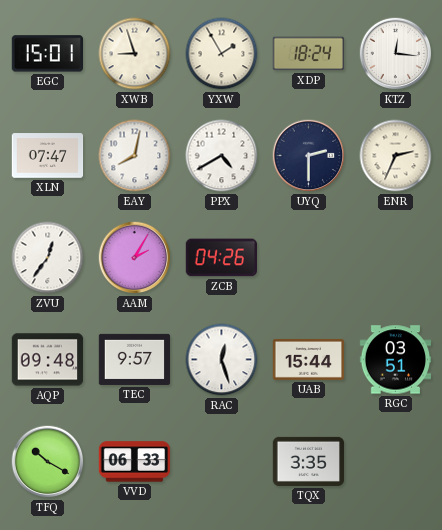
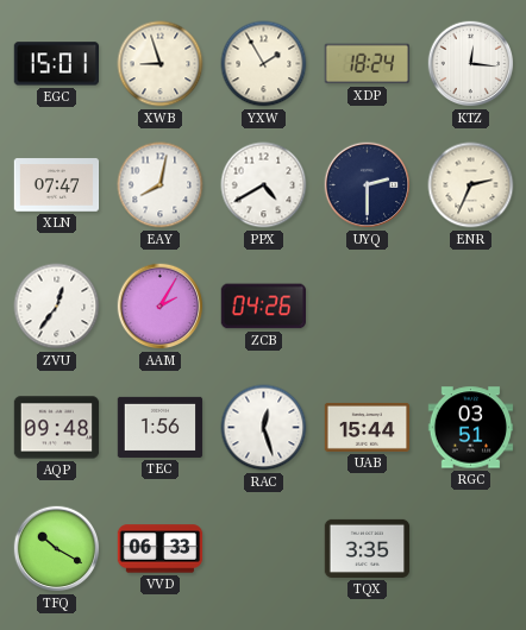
TEC: 9:57 -> 1:56 (161, 427)
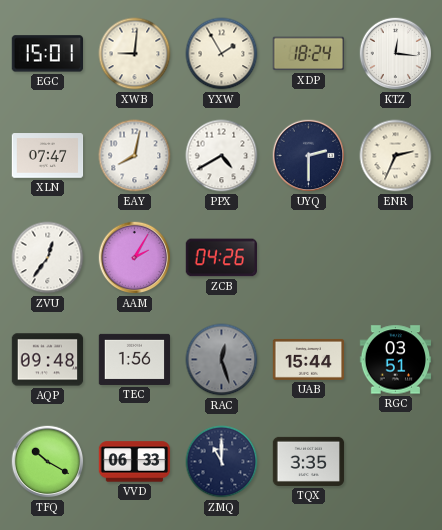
XWB: 8:57 -> 9:01 (135, 54)
RAC dial: white -> grey (222, 360)
ZMQ: none -> 11:00 (222, 462)
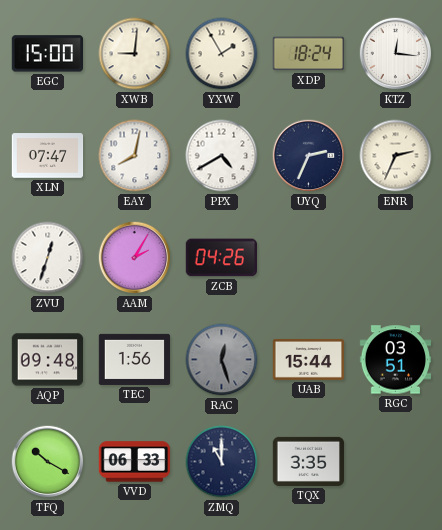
EGC: 15:01 -> 15:00 (47, 54)
UYQ: 2:30 -> 2:34 (309, 156)
ZVU: 12:36 -> 12:33 (48, 258)
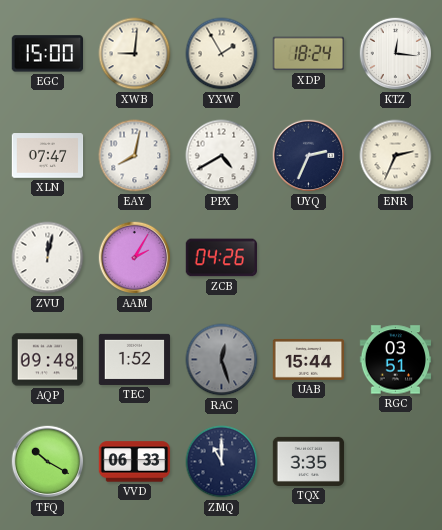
ZVU: 12:33 -> 12:02 (48, 258)
TEC: 1:56 -> 1:52 (135, 359)
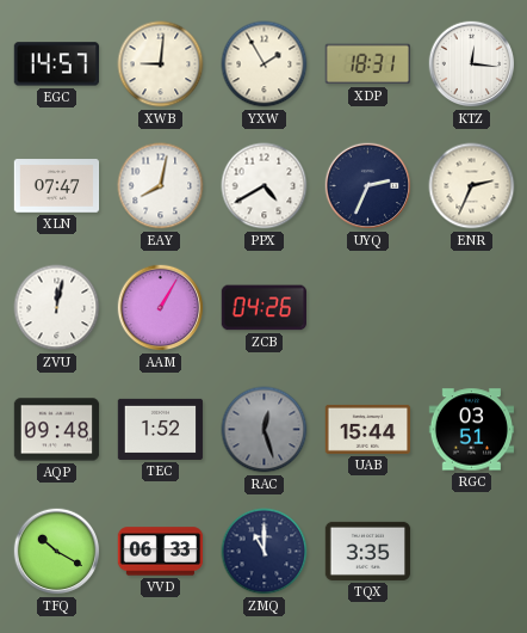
EGC: 15:00 -> 14:57 (56, 64)
XDP: 18:24 -> 18:31 (367, 64)
AAM: 2:05 -> 1:05 (161, 308)
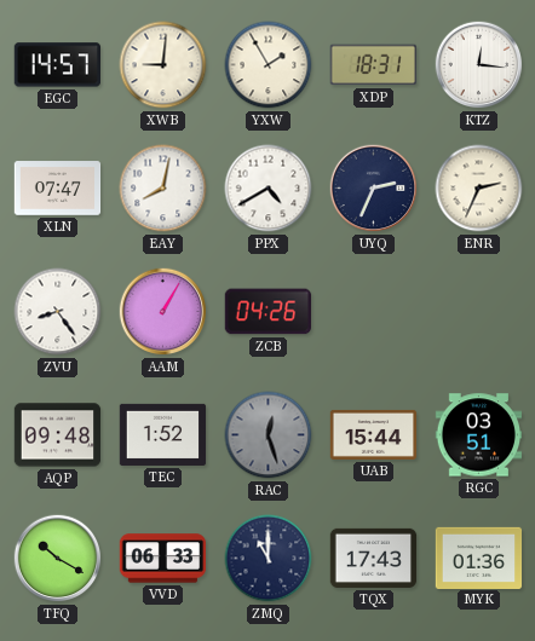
ZVU: 12:02 -> 8:24 (58, 312)
TQX: 3:35 -> 17:43 (374, 558)
MYK: none -> 01:36 (479, 558)
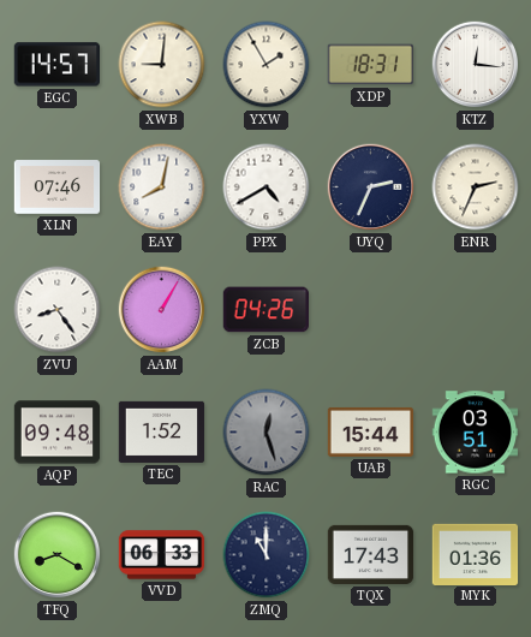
XLN: 07:47 -> 07:46 (58, 187)
TFQ: 10:20 -> 8:20 (58, 555)
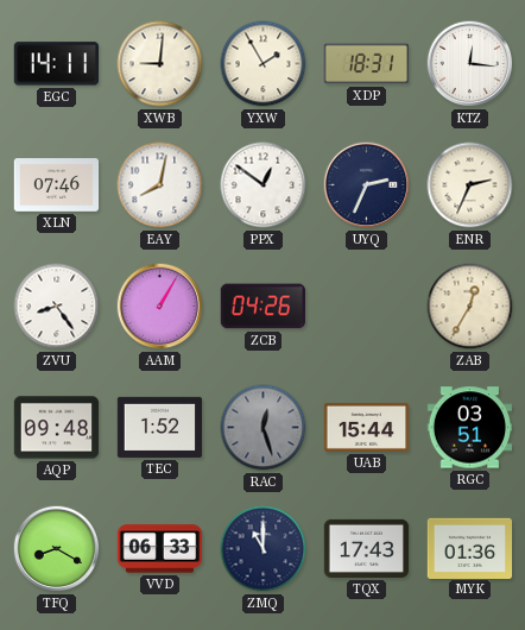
EGC: 14:57 -> 14:11 (56, 64)
PPX: 4:40 -> 12:51 (264, 185)
ZAB: none -> 12:35 (470, 307)
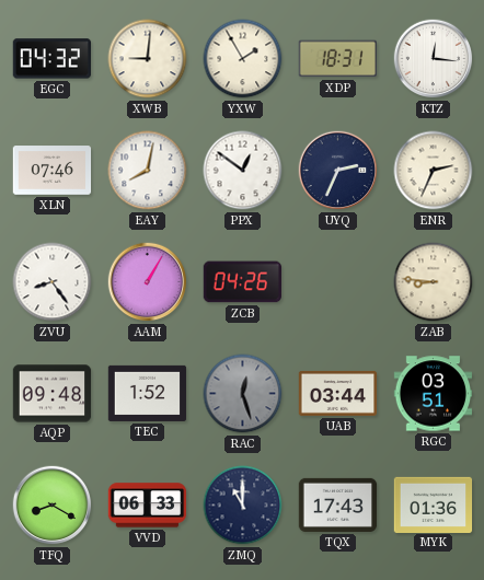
EGC: 14:11 -> 04:32 (51, 59)
ZAB: 12:35 -> 8:46 (434, 282)
UAB: 15:44 -> 03:44 (338, 393)
